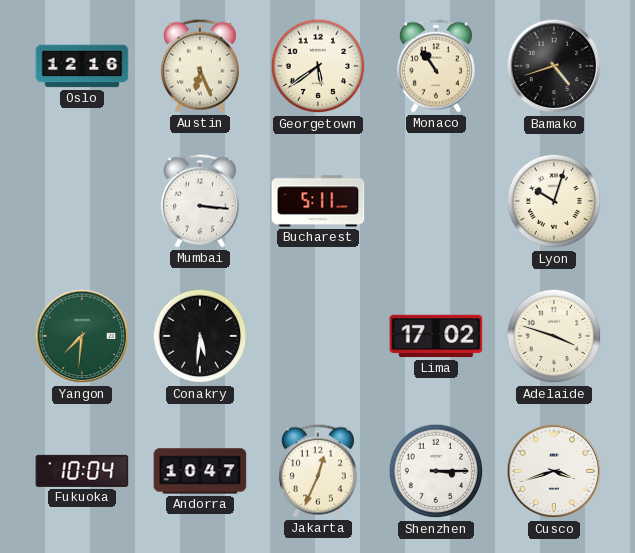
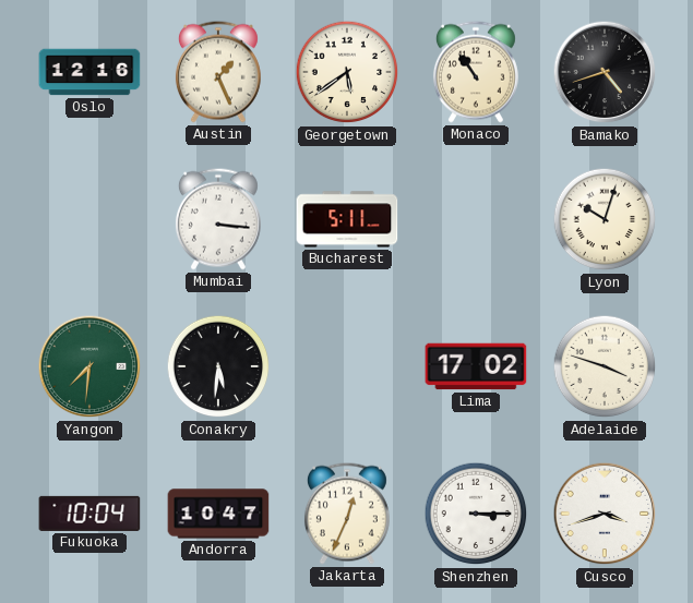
Austin: 6:26 -> 1:26 (218, 72)
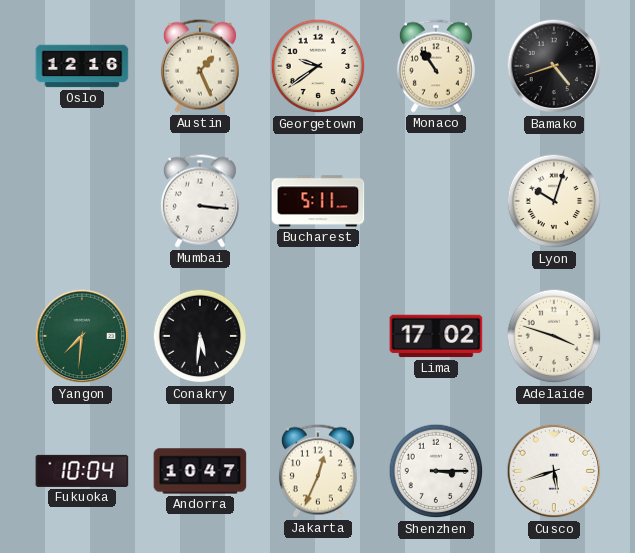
Georgetown: 5:39 -> 9:39 (318, 66)
Cusco: 3:42 -> 5:42 (554, 471)
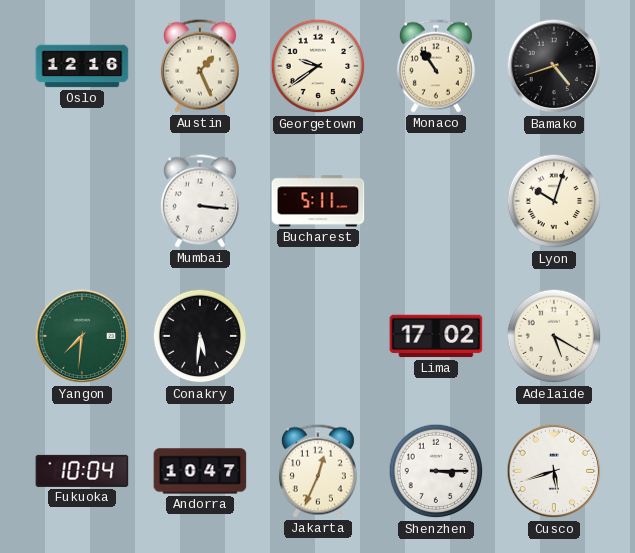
Adelaide: 3:48 -> 5:20 (554, 336)
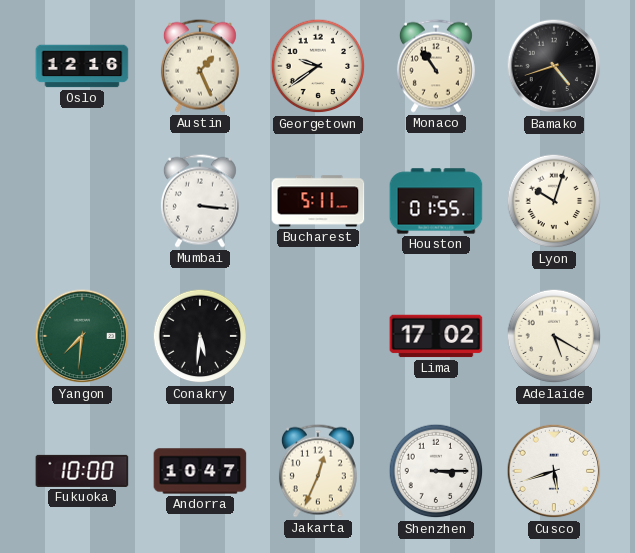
Houston: none -> 01:55 (436, 201)
Fukuoka: 10:04 -> 10:00 (82, 471)
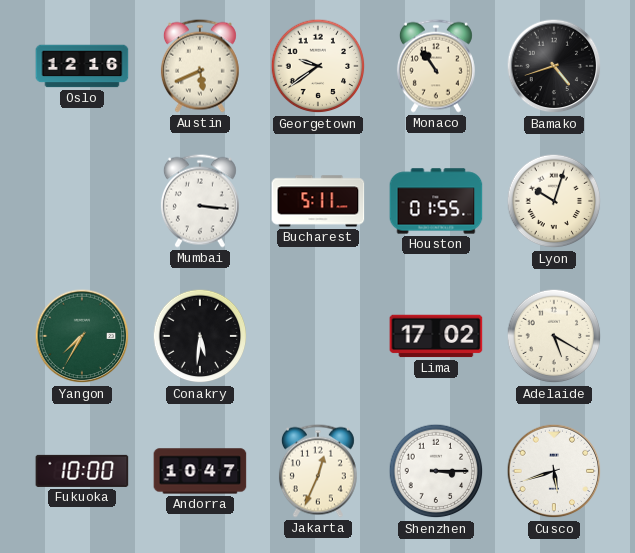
Austin: 1:26 -> 5:41 (200, 66)
Yangon: 7:31 -> 7:35 (82, 336)
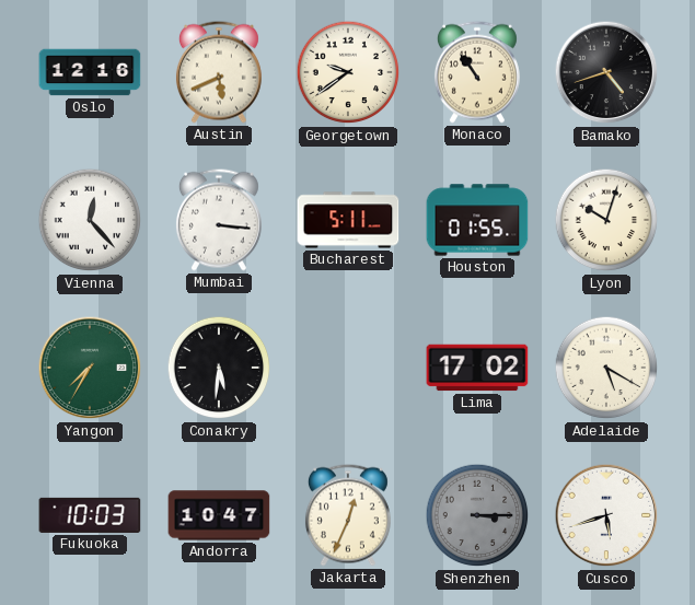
Vienna: none -> 12:23 (90, 220)
Fukuoka: 10:00 -> 10:03 (90, 515)
Shenzhen dial: white -> grey (477, 515)
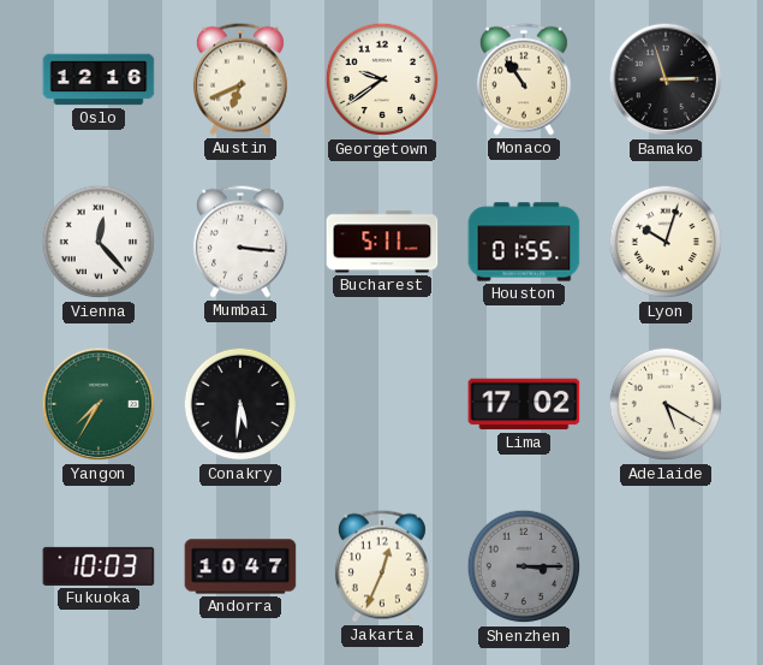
Austin: 5:41 -> 6:41 (240, 79)
Bamako: 4:42 -> 2:57 (666, 79)
Cusco: 5:42 -> none (606, 515)
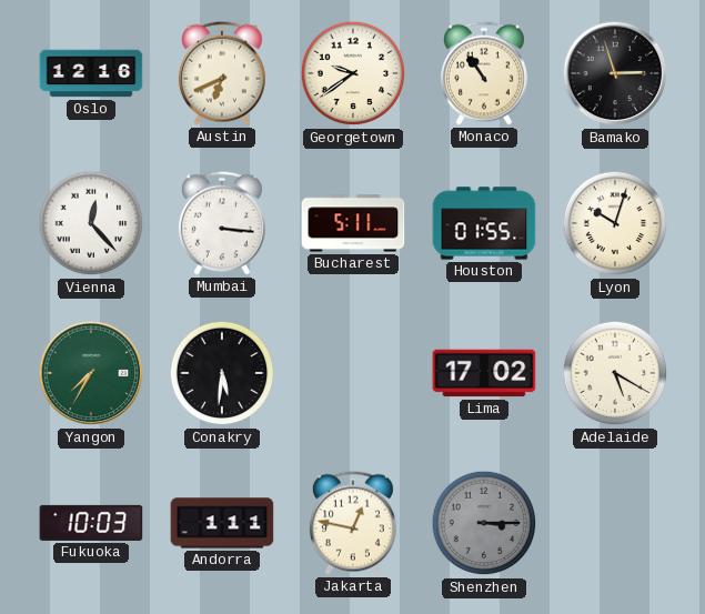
Andorra: 10:47 -> 1:11 (222, 523)
Jakarta: 12:34 -> 12:47 (353, 523)
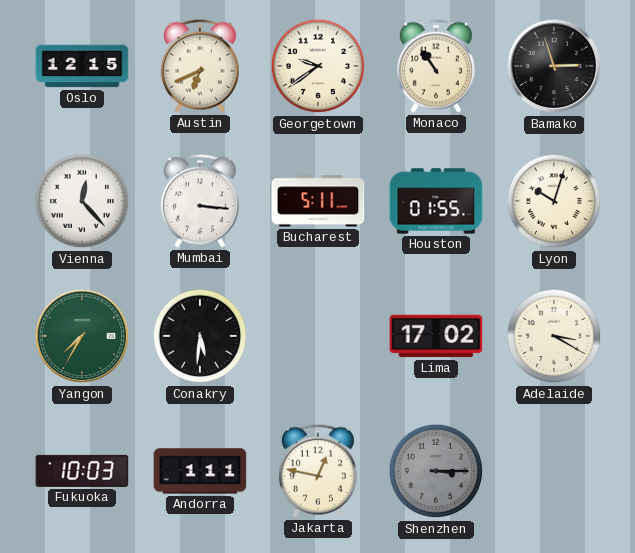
Oslo: 12:16 -> 12:15 (82, 66)
Adelaide: 5:20 -> 3:20 (554, 336)
